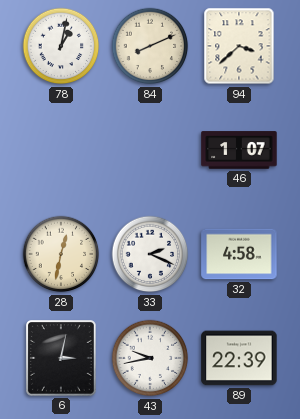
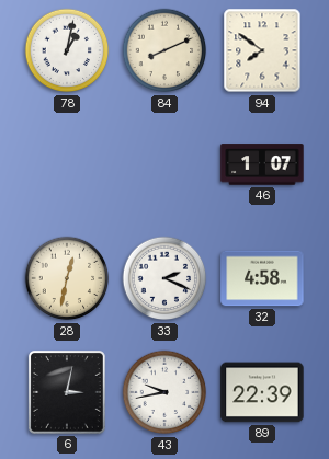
94: 3:38 -> 7:51 (262, 50)
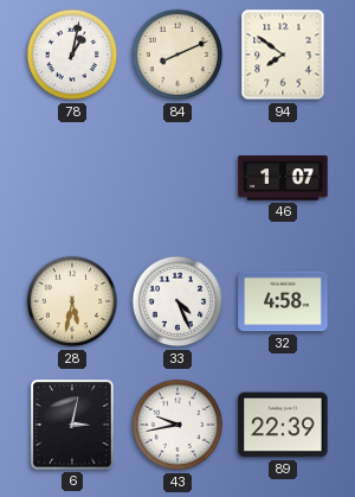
28: 12:32 -> 5:32 (72, 301)
33: 2:19 -> 4:26 (177, 301)
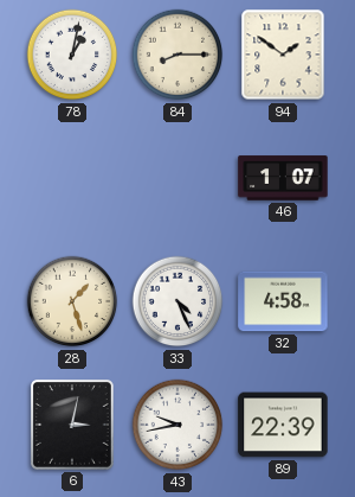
84: 8:11 -> 8:15 (177, 55)
94: 7:51 -> 1:51 (283, 55)
28: 5:32 -> 1:27 (72, 301)
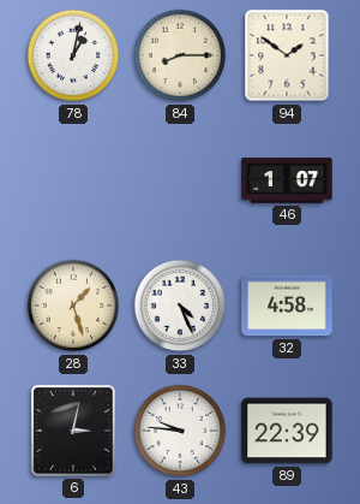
43: 9:43 -> 9:46 (180, 431)
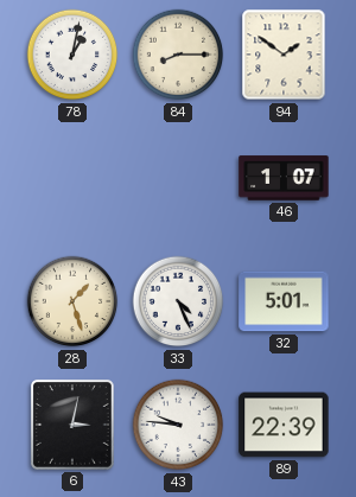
32: 4:58 -> 5:01 (284, 301)
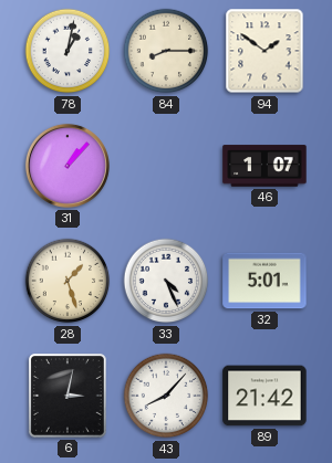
31: none -> 1:07 (68, 166)
43: 9:46 -> 8:07 (166, 396)
89: 22:39 -> 21:42 (264, 396)
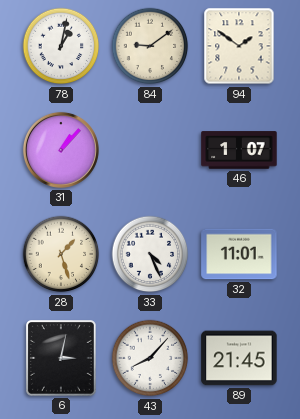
84: 8:15 -> 9:09 (150, 46)
32: 5:01 -> 11:01 (239, 254)
89: 21:42 -> 21:45 (239, 358)
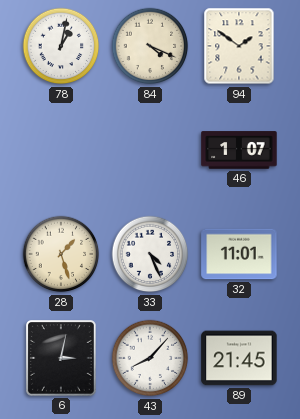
84: 9:09 -> 4:19 (150, 46)
31: 1:07 -> none (61, 150)
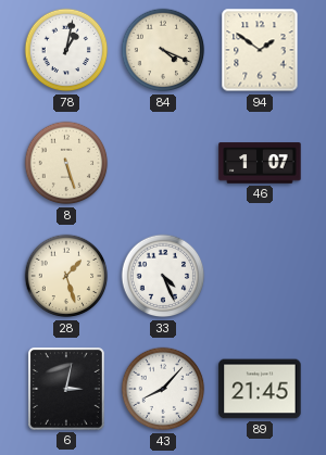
8: none -> 5:27 (66, 163)
32: 11:01 -> none (239, 254)
